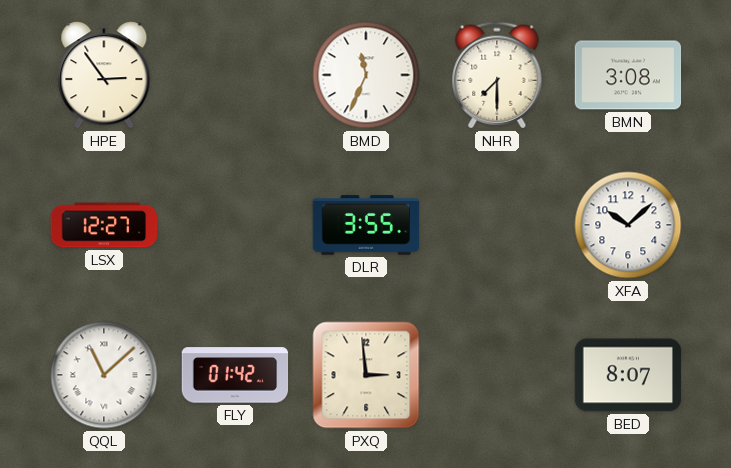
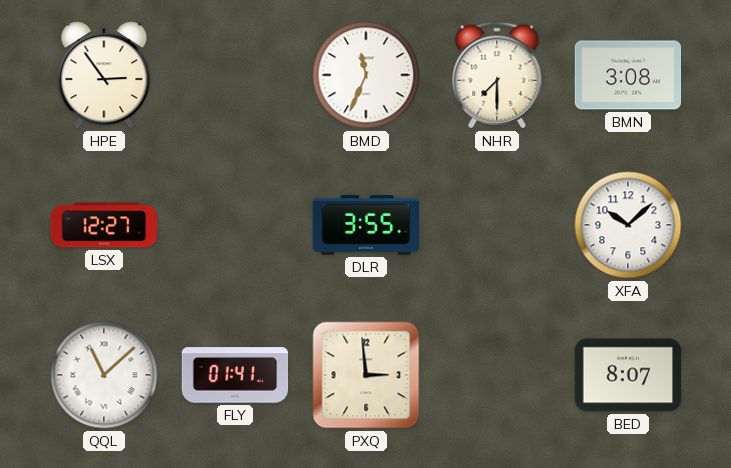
FLY: 01:42 -> 01:41 (235, 375)
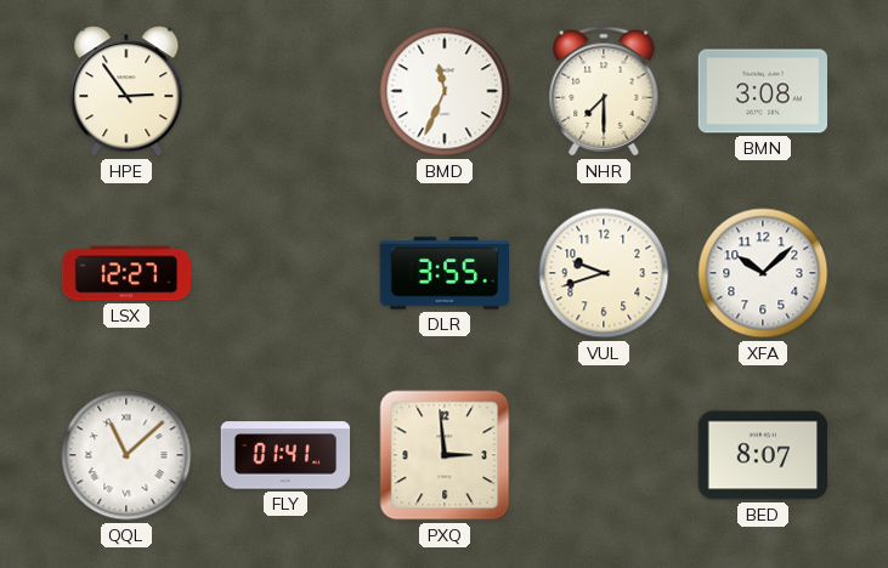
VUL: none -> 9:42 (604, 273)
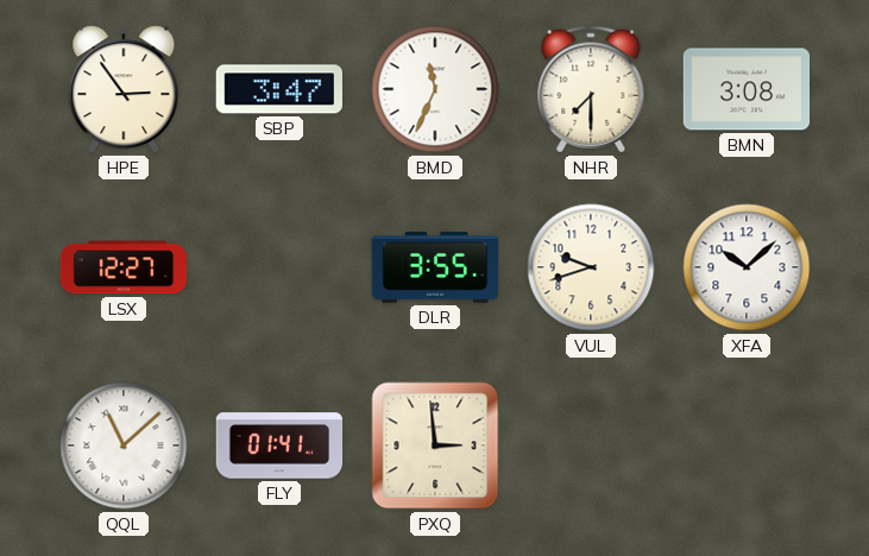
SBP: none -> 3:47 (278, 89)
BED: 8:07 -> none (763, 455)
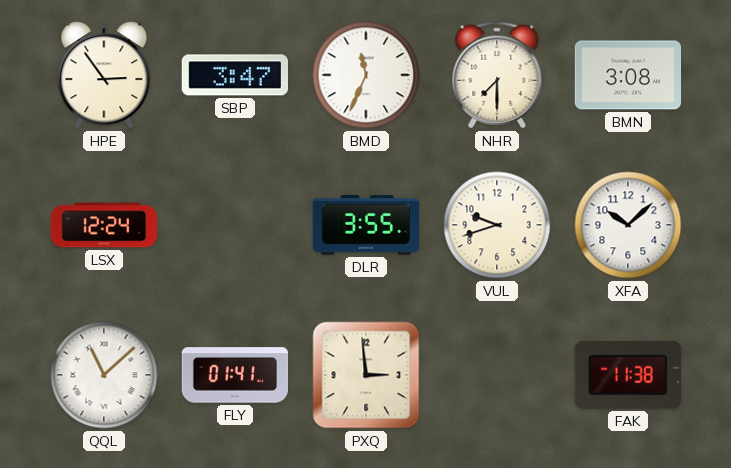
LSX: 12:27 -> 12:24 (104, 225)
FAK: none -> 11:38 (628, 376)
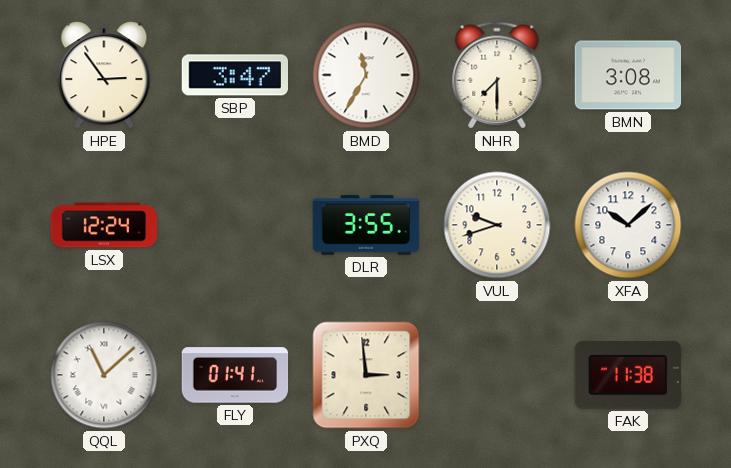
BMD: 11:34 -> 11:35 (366, 75)
